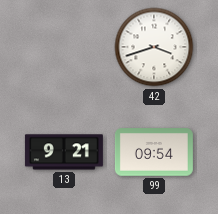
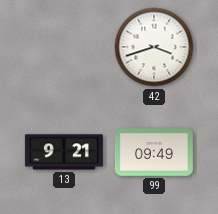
99: 09:54 -> 09:49 (154, 152)
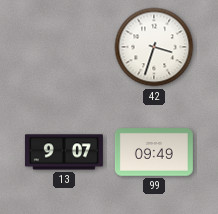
42: 3:42 -> 3:33 (154, 47)
13: 9:21 -> 9:07 (64, 152)
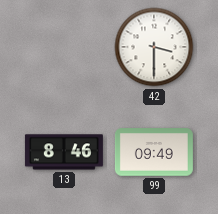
42: 3:33 -> 3:30 (154, 47)
13: 9:07 -> 8:46 (64, 152)
